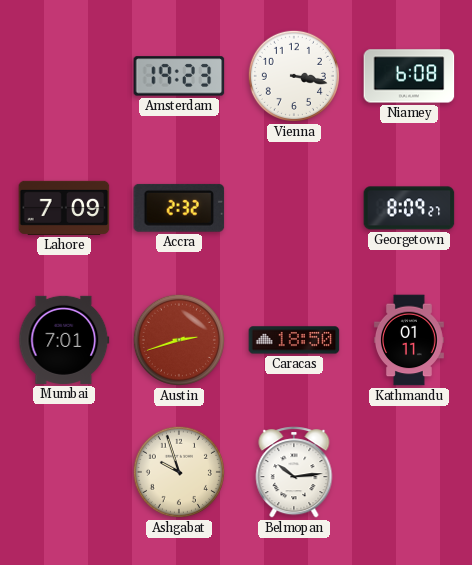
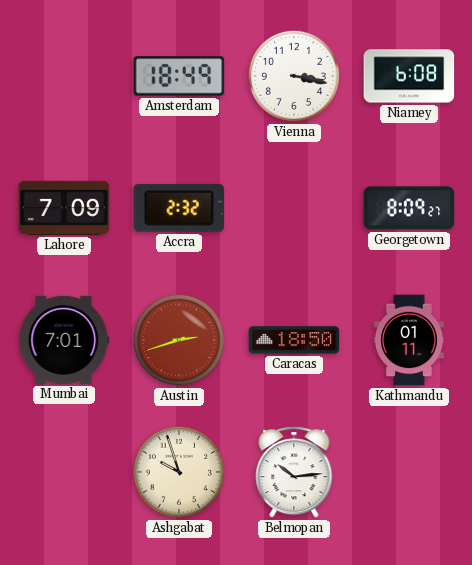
Amsterdam: 19:23 -> 18:49 (179, 76)
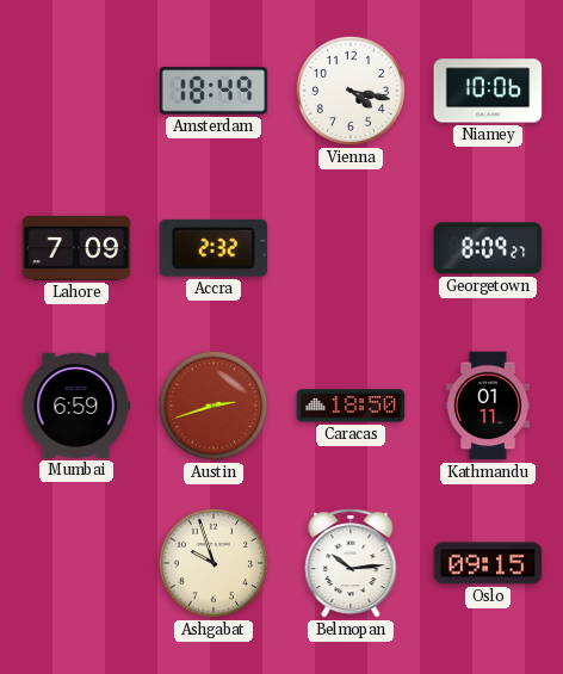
Vienna: 3:17 -> 4:17 (351, 91)
Niamey: 6:08 -> 10:06 (488, 91)
Mumbai: 7:01 -> 6:59 (76, 406)
Oslo: none -> 09:15 (488, 563)
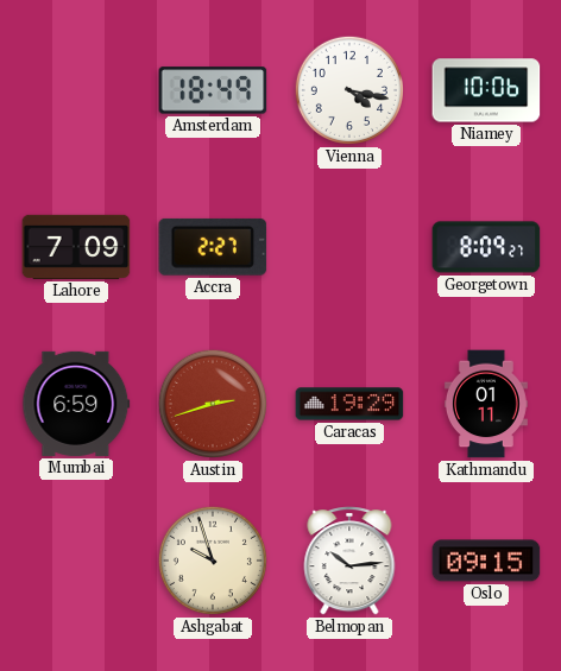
Accra: 2:32 -> 2:27 (213, 247)
Caracas: 18:50 -> 19:29 (349, 404)
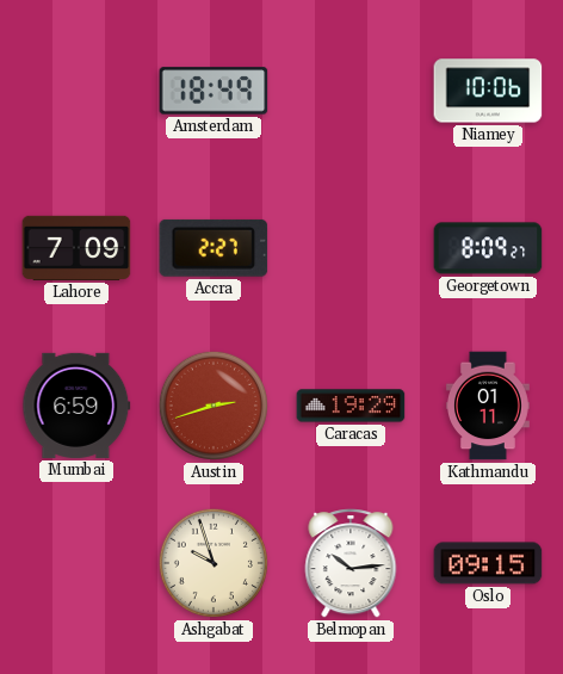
Vienna: 4:17 -> none (349, 90)
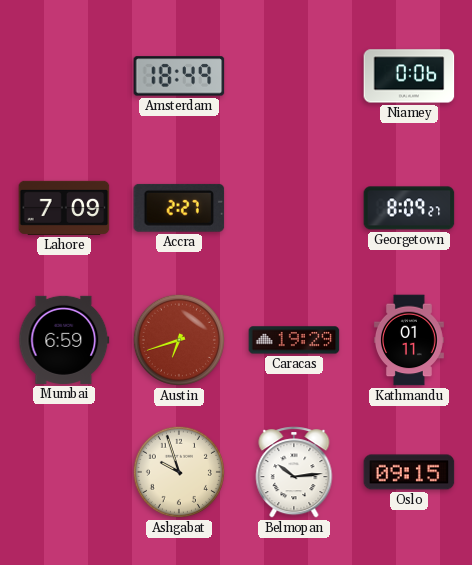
Niamey: 10:06 -> 0:06 (409, 76)
Austin: 2:42 -> 6:42 (179, 340)
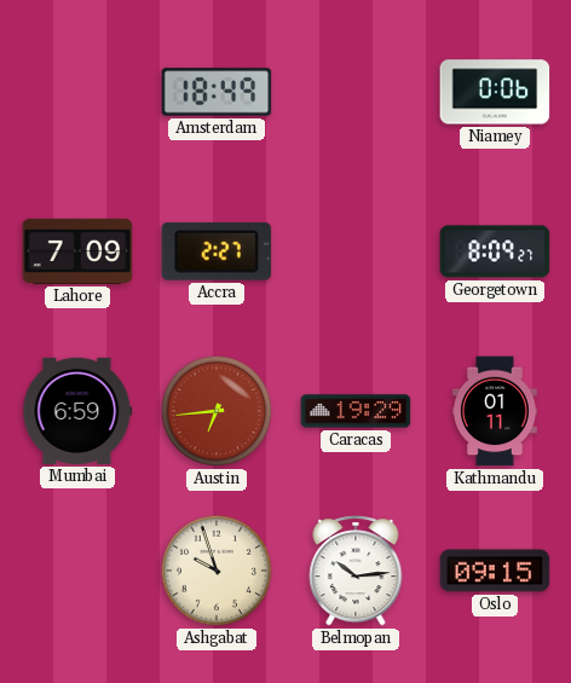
Austin: 6:42 -> 6:44 (217, 411)
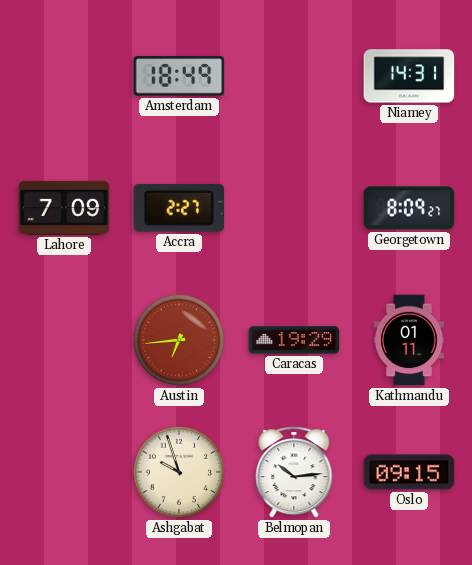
Niamey: 0:06 -> 14:31 (409, 76)
Mumbai: 6:59 -> none (77, 411)
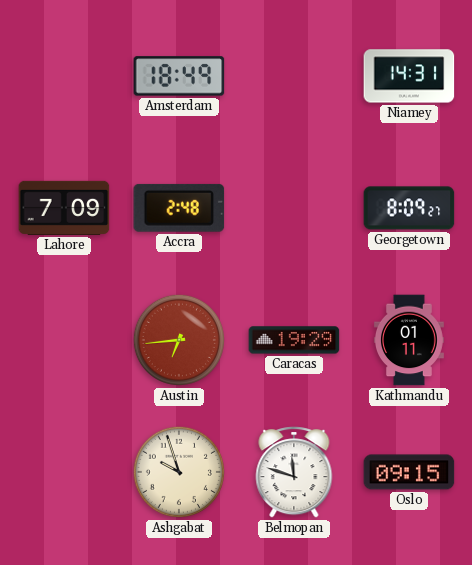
Accra: 2:27 -> 2:48 (179, 208)
Belmopan: 10:14 -> 11:48 (294, 472)
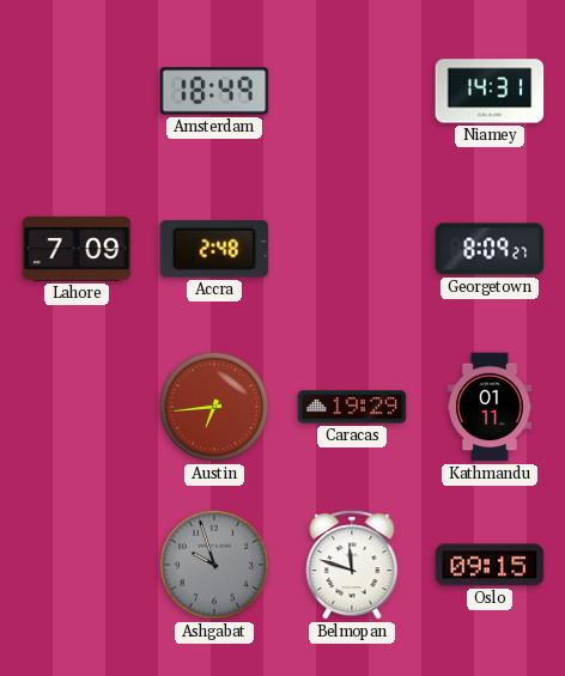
Ashgabat dial: cream -> grey (214, 565)
